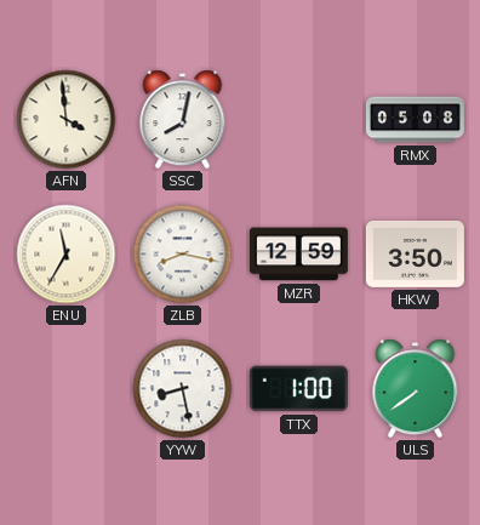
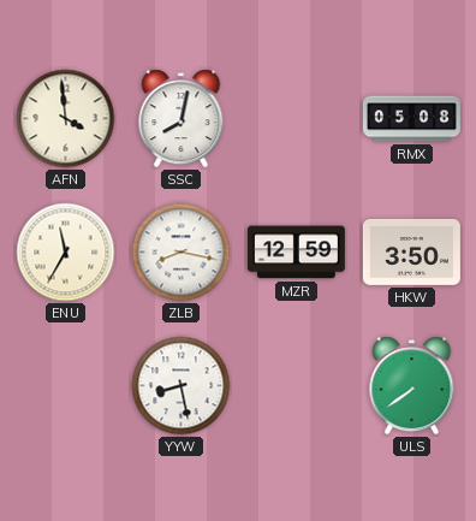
TTX: 1:00 -> none (298, 389)
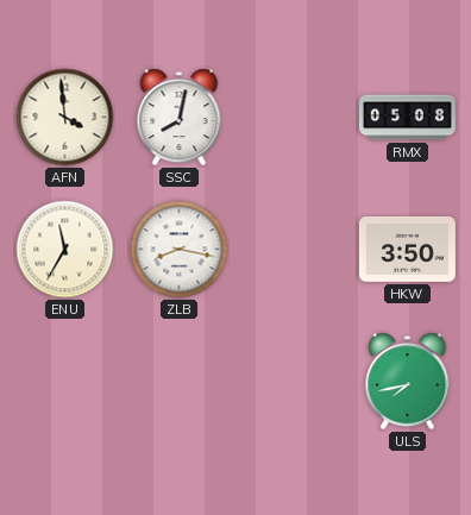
MZR: 12:59 -> none (296, 253)
YYW: 8:28 -> none (182, 386)
ULS: 7:39 -> 7:43 (408, 382)
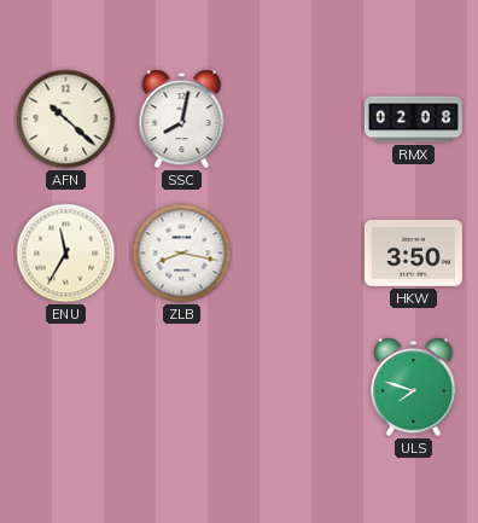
AFN: 3:59 -> 10:22 (66, 120)
RMX: 05:08 -> 02:08 (413, 120)
ULS: 7:43 -> 7:48 (414, 388)
